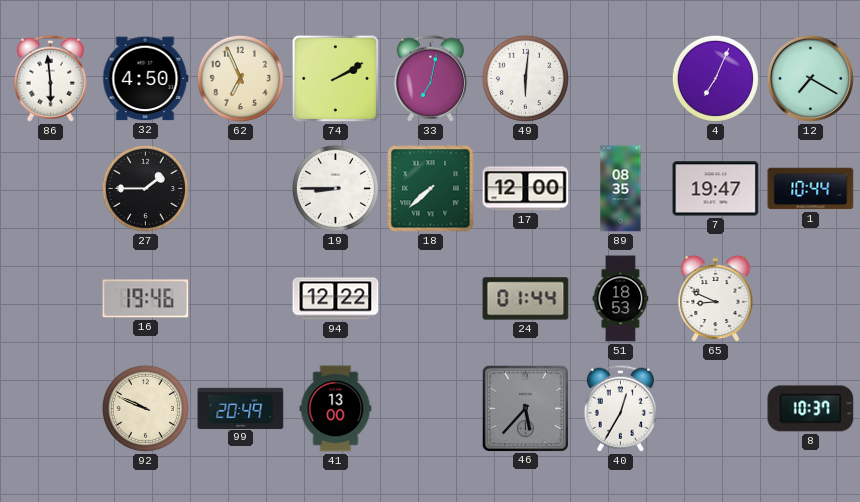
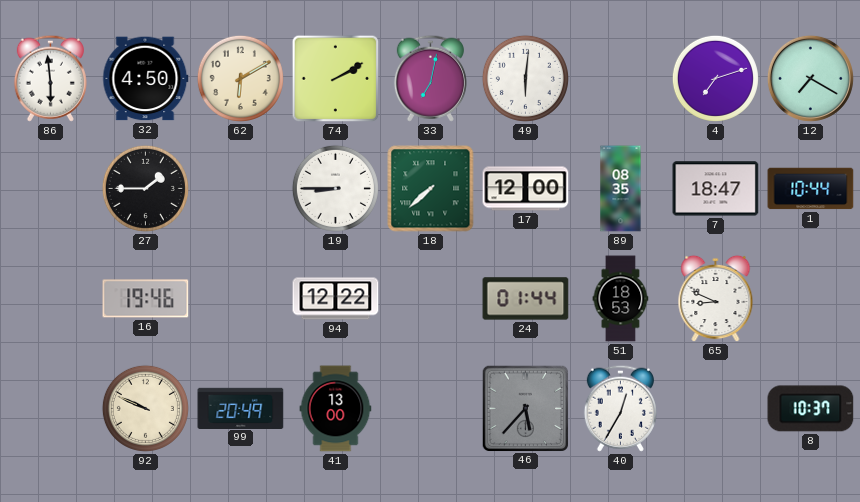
62: 6:56 -> 6:10 (240, 78)
4: 7:04 -> 7:12 (715, 78)
7: 19:47 -> 18:47 (716, 189)
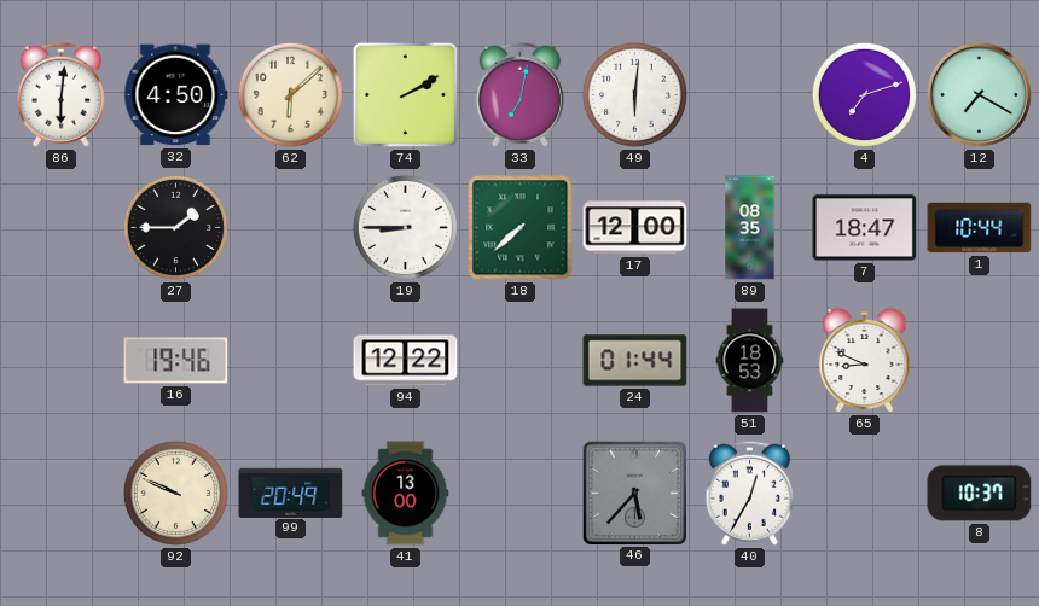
86: 5:59 -> 6:01 (60, 94)
62: 6:10 -> 6:08 (290, 94)
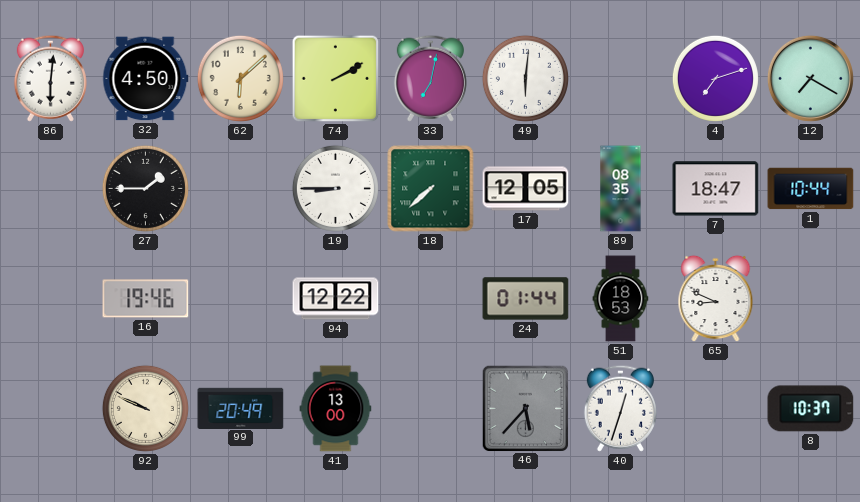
17: 12:00 -> 12:05 (526, 189)
40: 12:35 -> 12:33 (620, 408)
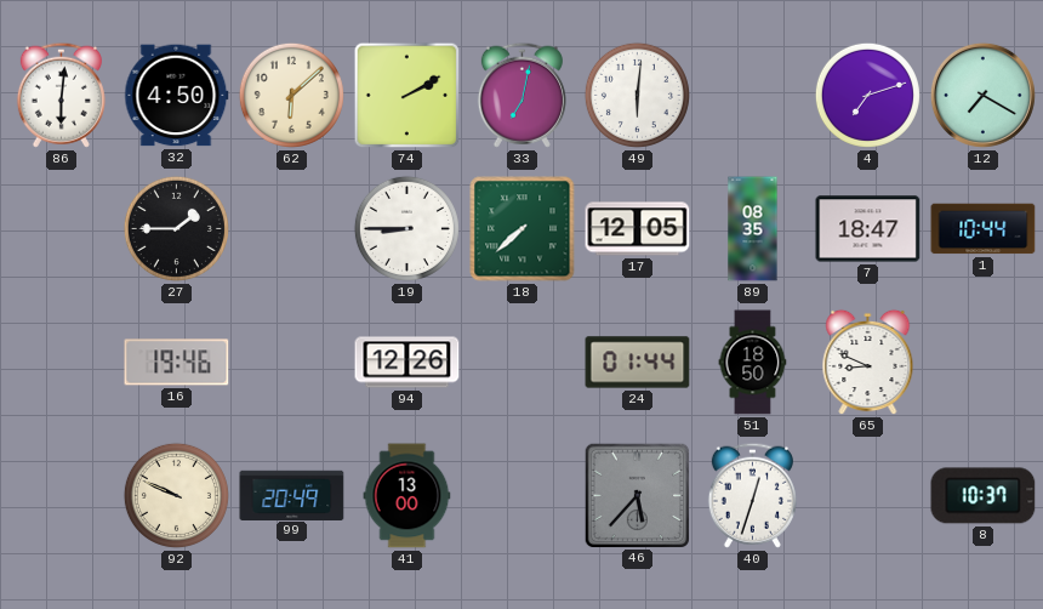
94: 12:22 -> 12:26 (407, 363)
51: 18:53 -> 18:50 (753, 363)
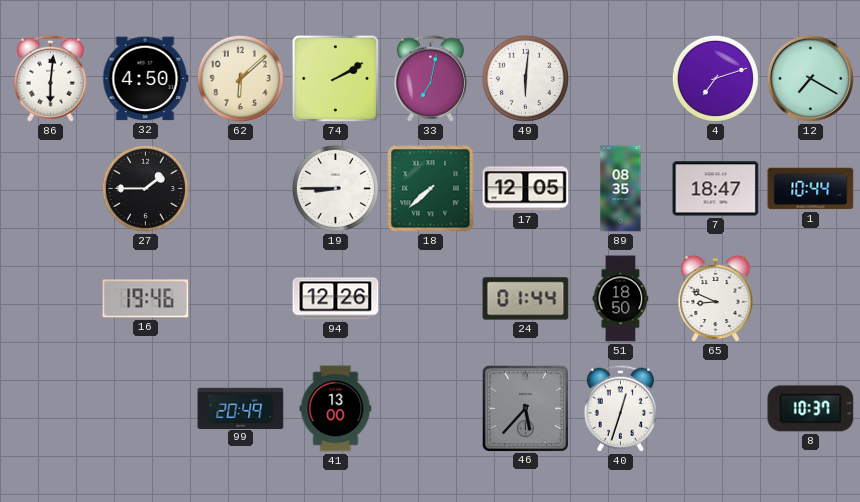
92: 9:49 -> none (176, 495)
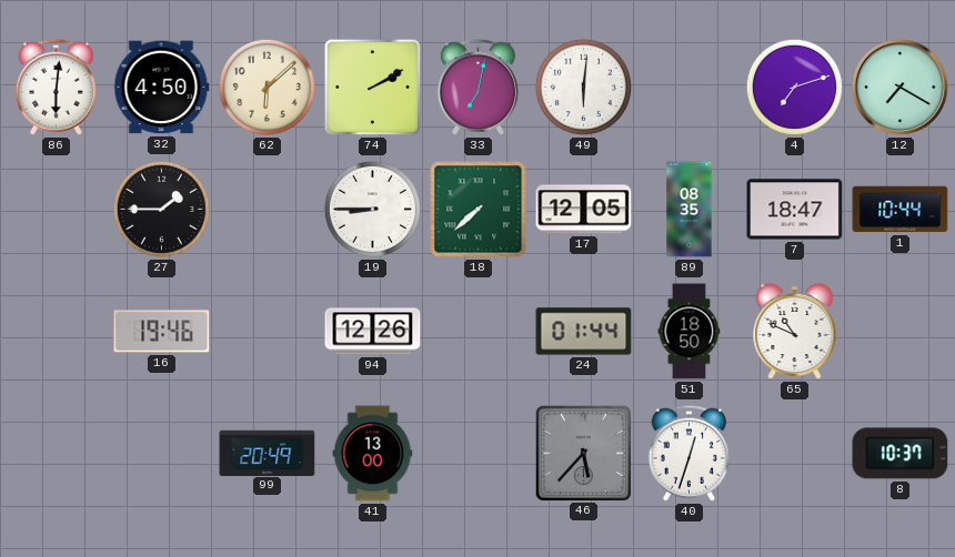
65: 8:49 -> 10:49 (795, 332)
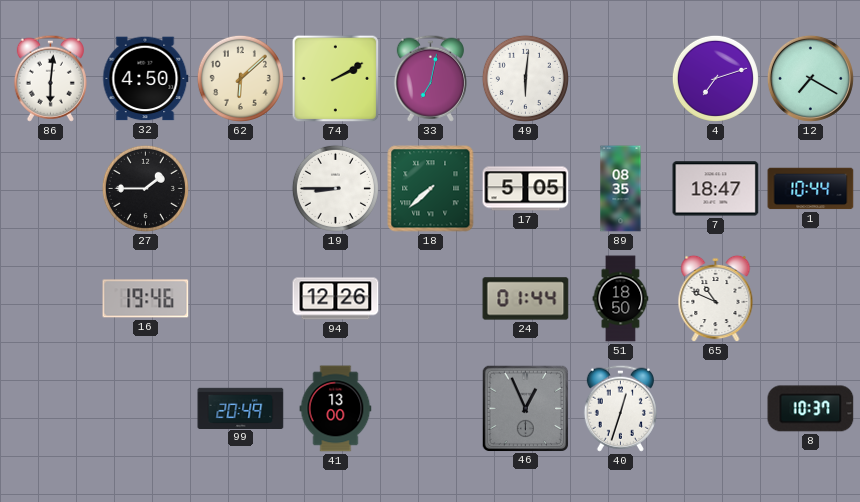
17: 12:05 -> 5:05 (526, 189)
46: 5:37 -> 12:56 (526, 408)
